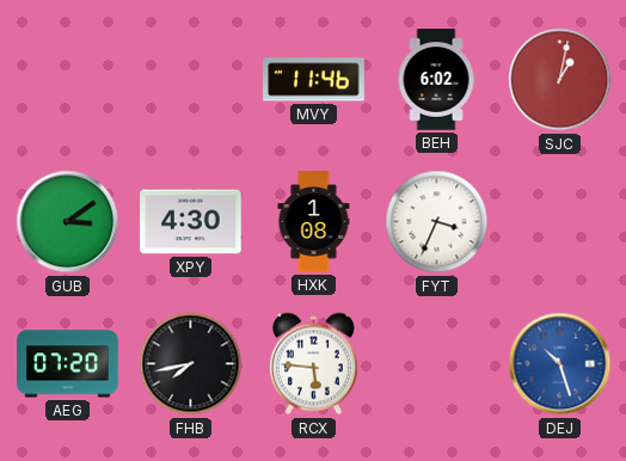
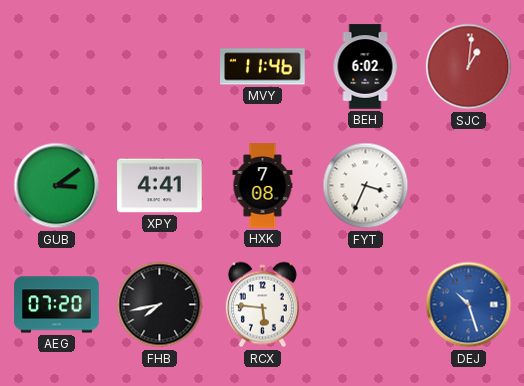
SJC: 1:02 -> 1:01 (469, 67)
XPY: 4:30 -> 4:41 (160, 186)
HXK: 1:08 -> 7:08 (263, 186)
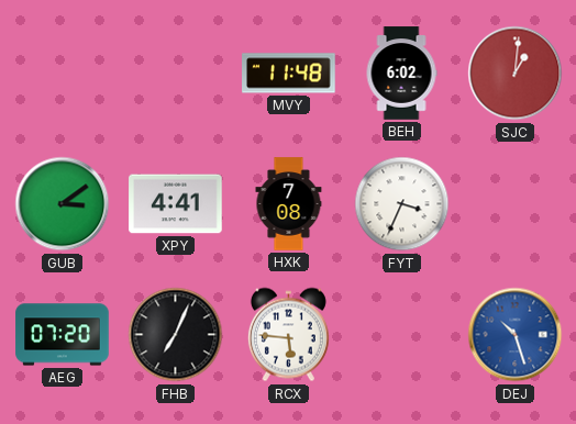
MVY: 11:46 -> 11:48 (289, 74)
FHB: 7:43 -> 7:04 (176, 335)
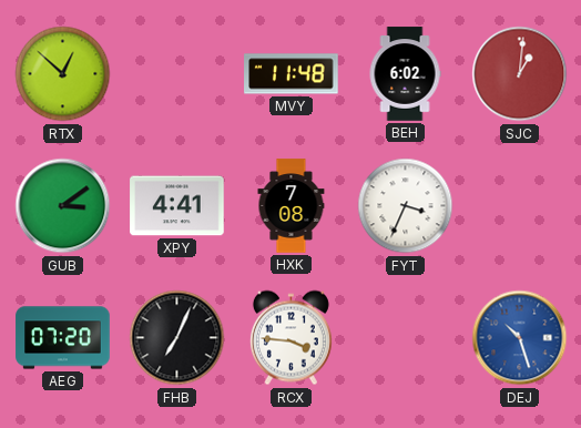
RTX: none -> 12:52 (63, 74)
RCX: 5:46 -> 3:46 (290, 338)
